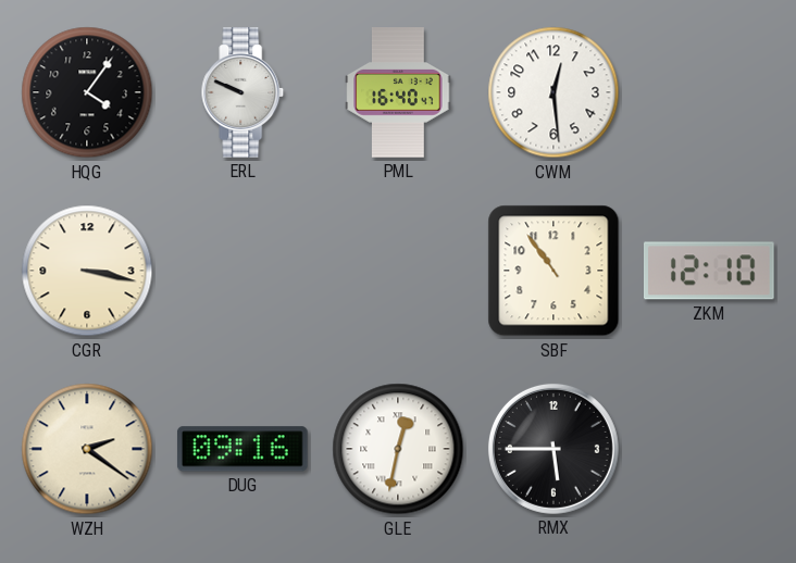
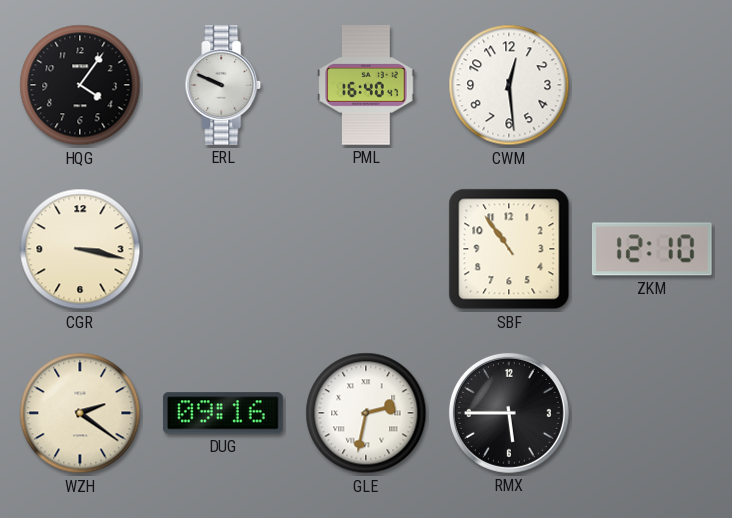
GLE: 12:32 -> 2:32 (366, 413)
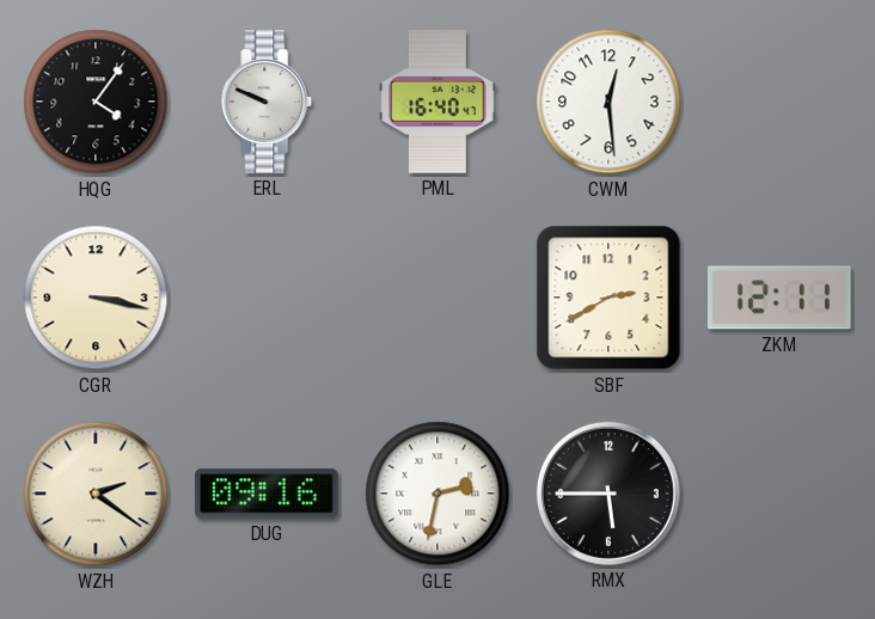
SBF: 10:54 -> 2:40 (608, 298)
ZKM: 12:10 -> 12:11 (779, 298)
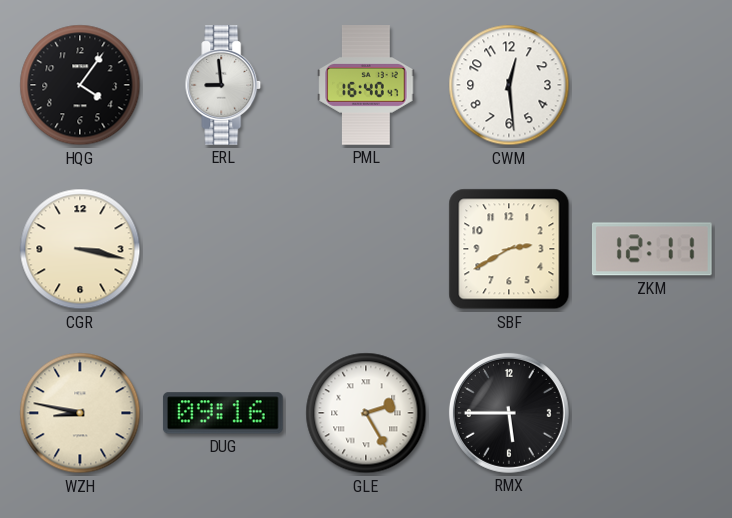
ERL: 9:49 -> 8:59 (223, 85)
WZH: 2:21 -> 8:47 (80, 413)
GLE: 2:32 -> 2:25 (366, 413)
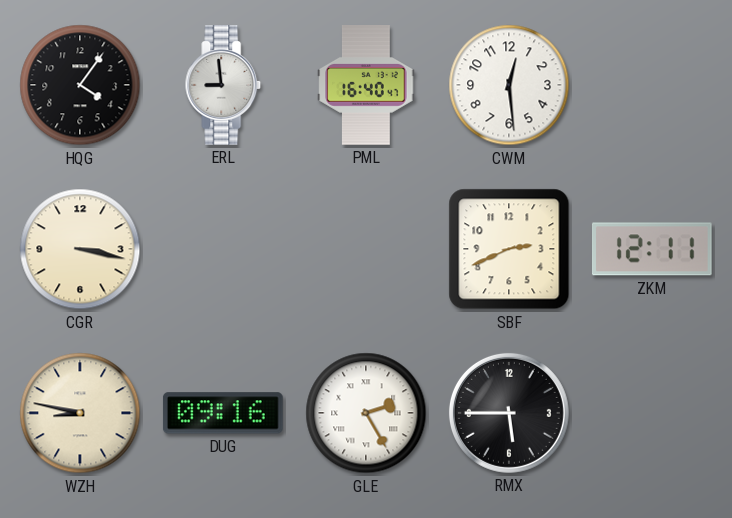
SBF: 2:40 -> 2:41 (509, 249)
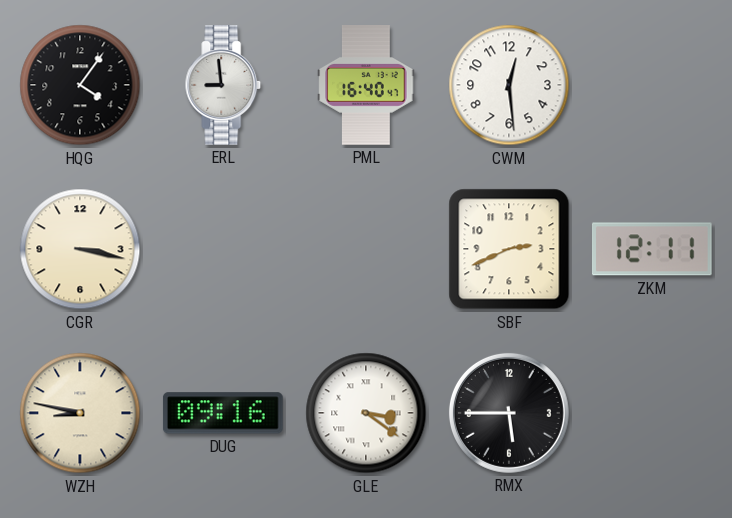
GLE: 2:25 -> 3:21 (366, 413)
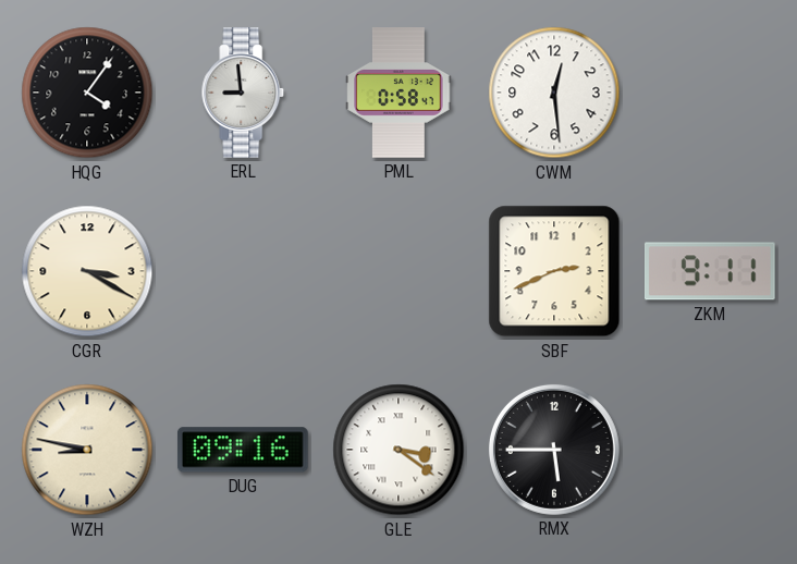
PML: 16:40 -> 0:58 (398, 93)
CGR: 3:17 -> 3:20 (87, 271)
ZKM: 12:11 -> 9:11 (710, 271)
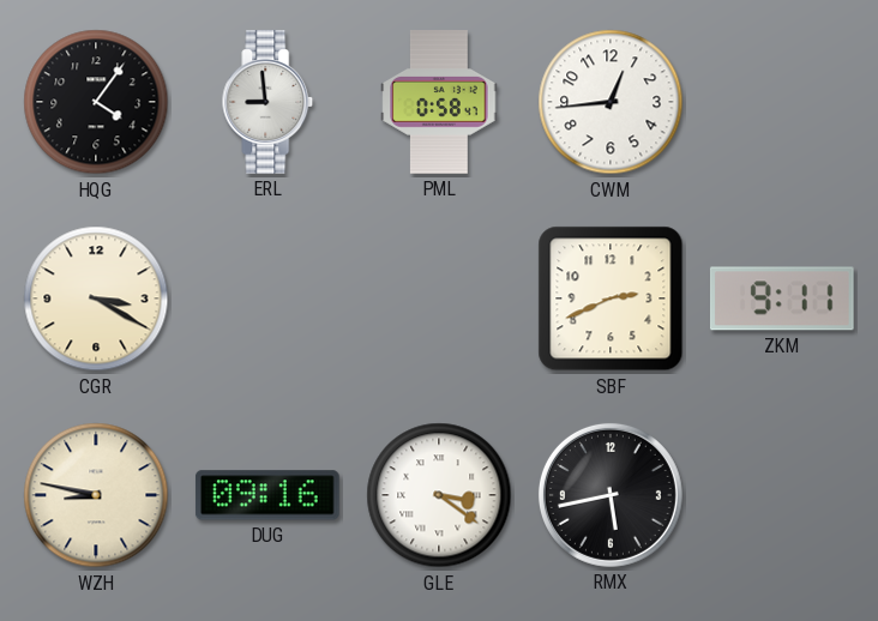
CWM: 12:29 -> 12:44 (611, 102)
RMX: 5:45 -> 5:43 (611, 495)
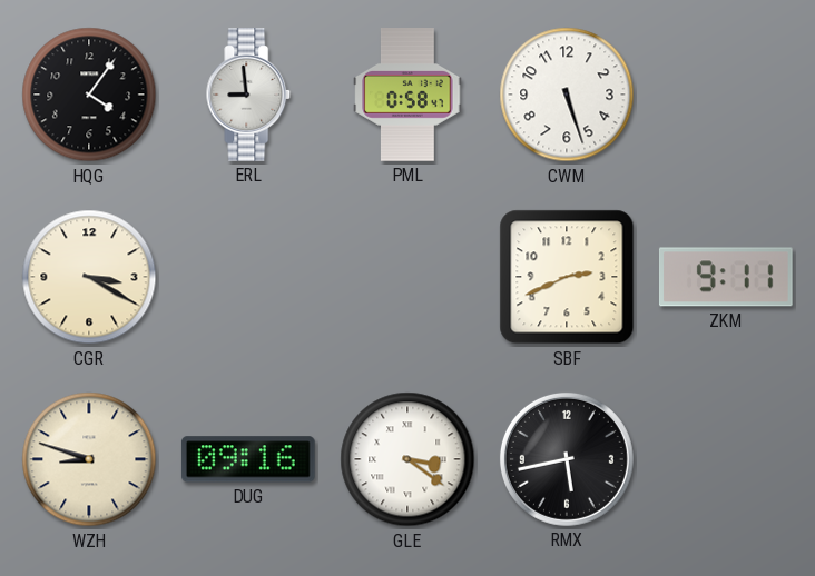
CWM: 12:44 -> 5:27 (567, 95)
WZH: 8:47 -> 8:48 (89, 459)
